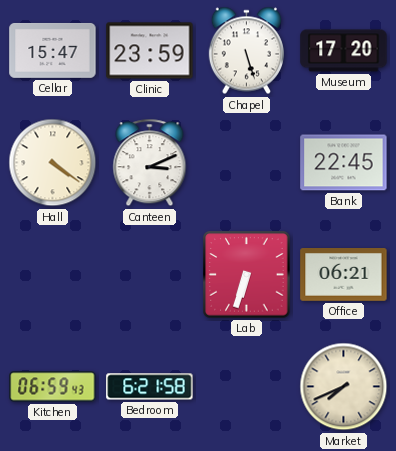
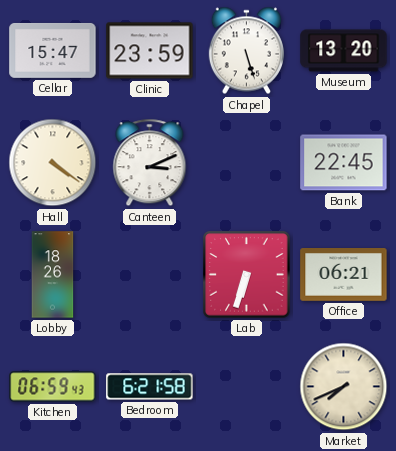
Museum: 17:20 -> 13:20 (344, 51)
Lobby: none -> 18:26 (53, 275)
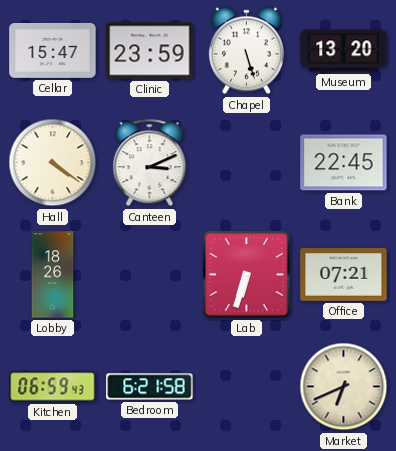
Office: 06:21 -> 07:21 (344, 275)
Market: 7:41 -> 6:41 (344, 387)
